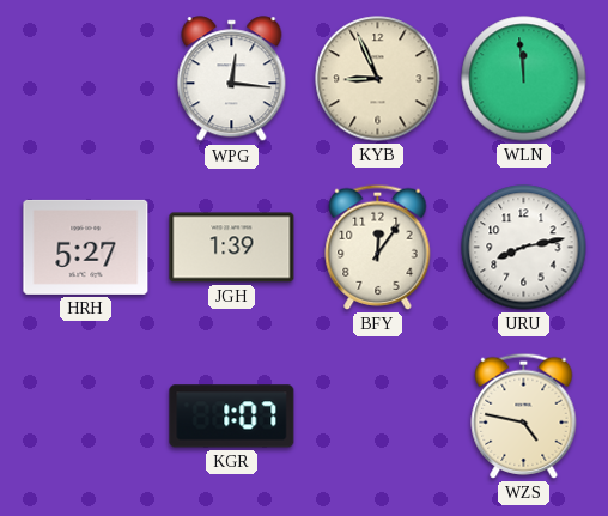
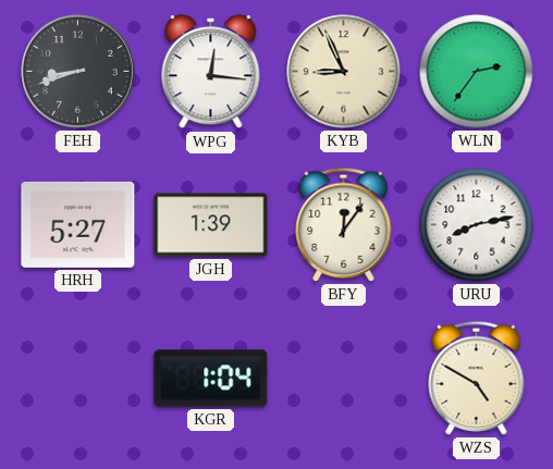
FEH: none -> 8:42 (78, 72)
WLN: 11:59 -> 2:36 (477, 72)
KGR: 1:07 -> 1:04 (211, 379)
WZS: 4:47 -> 4:50 (477, 378)
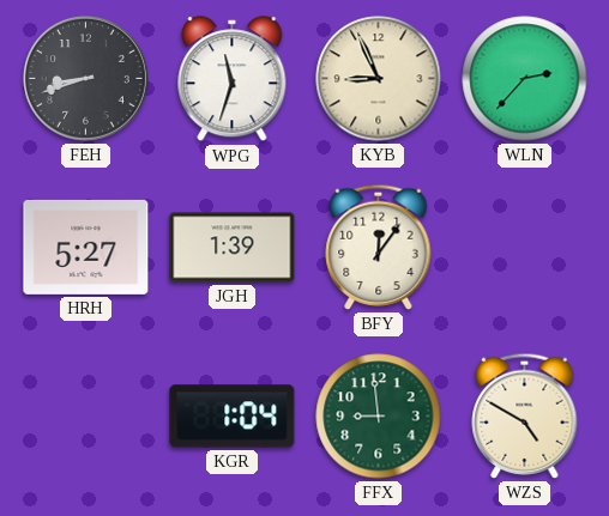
WPG: 12:16 -> 11:33 (233, 79)
WLN: 2:36 -> 2:37 (525, 79)
URU: 8:13 -> none (477, 225)
FFX: none -> 8:59 (379, 417)
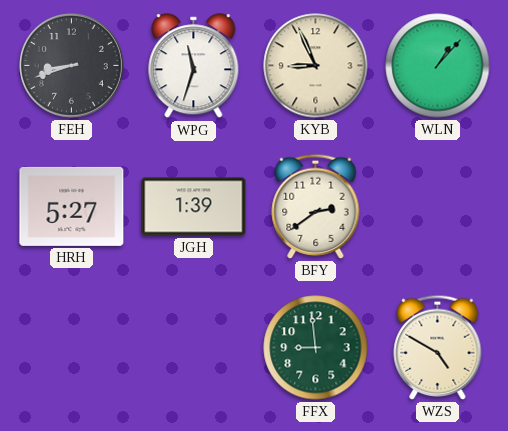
WLN: 2:37 -> 1:07 (438, 66)
BFY: 12:06 -> 2:39 (316, 206)
KGR: 1:04 -> none (233, 417)
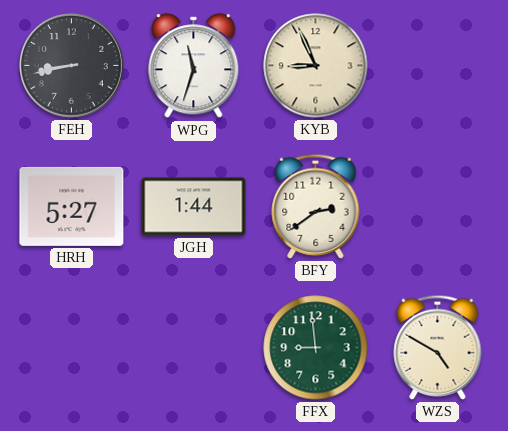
FEH: 8:42 -> 8:43 (72, 66)
WLN: 1:07 -> none (438, 66)
JGH: 1:39 -> 1:44 (194, 207)
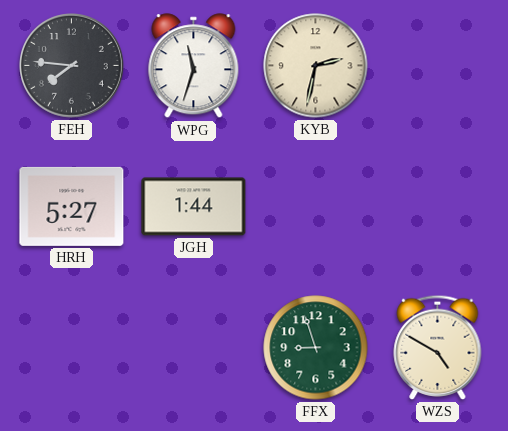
FEH: 8:43 -> 7:46 (72, 66)
KYB: 8:56 -> 2:32 (316, 66)
BFY: 2:39 -> none (316, 206)
FFX: 8:59 -> 8:57 (316, 348)
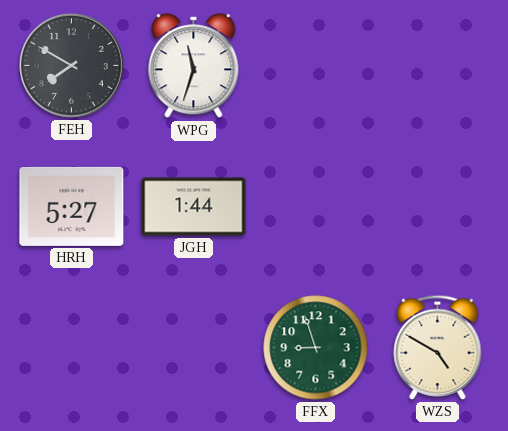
FEH: 7:46 -> 7:50 (72, 66)
KYB: 2:32 -> none (316, 66)
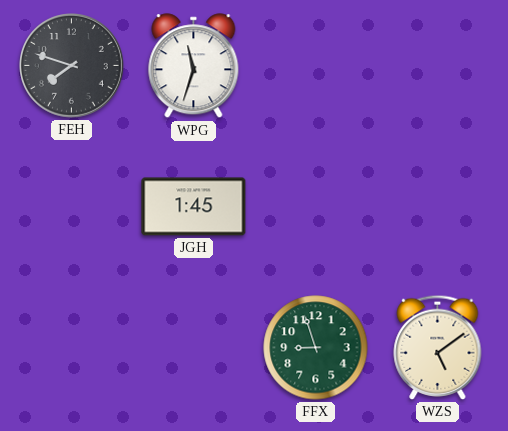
FEH: 7:50 -> 7:48 (72, 66)
HRH: 5:27 -> none (72, 206)
JGH: 1:44 -> 1:45 (194, 207)
WZS: 4:50 -> 5:09 (438, 347)
